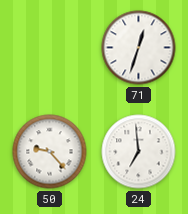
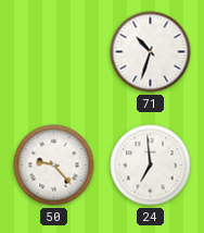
71: 12:33 -> 10:33 (151, 52)
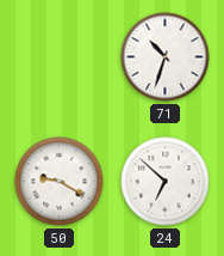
50: 9:23 -> 9:20 (60, 182)
24: 6:59 -> 6:52 (166, 182)
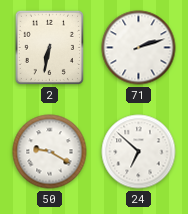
2: none -> 6:32 (49, 47)
71: 10:33 -> 2:12 (139, 48)
